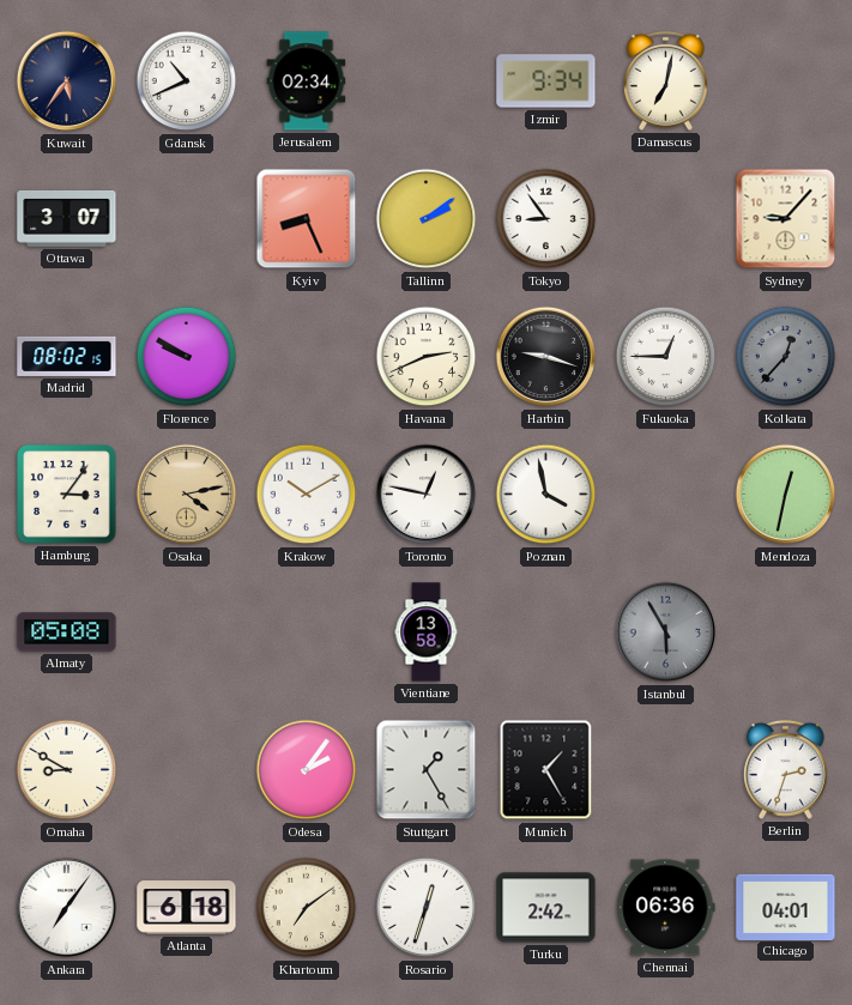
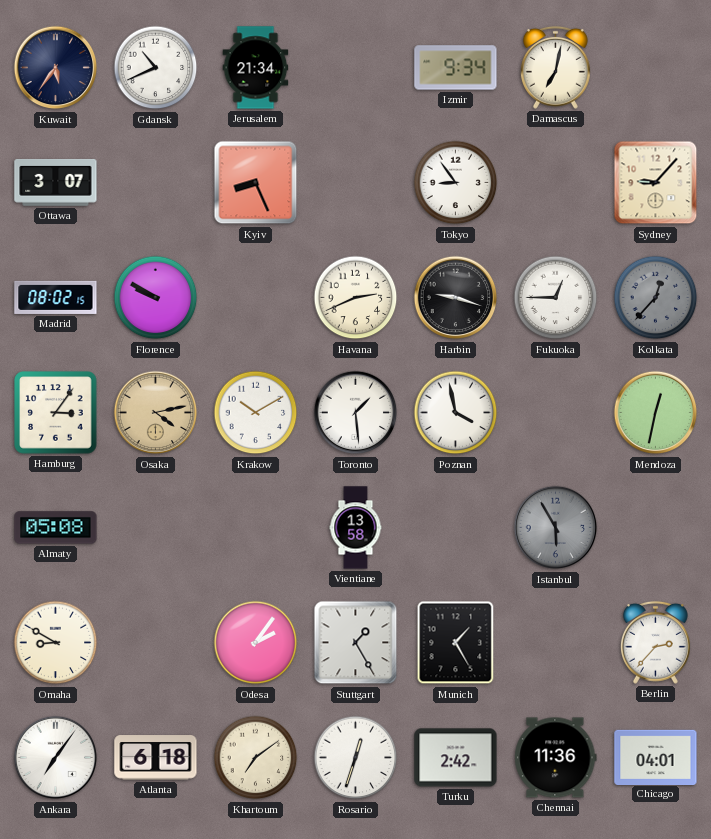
Jerusalem: 02:34 -> 21:34 (256, 68)
Tallinn: 2:09 -> none (427, 219)
Toronto: 12:47 -> 1:29 (356, 413)
Berlin: 2:33 -> 2:37 (655, 642)
Chennai: 06:36 -> 11:36 (556, 758)
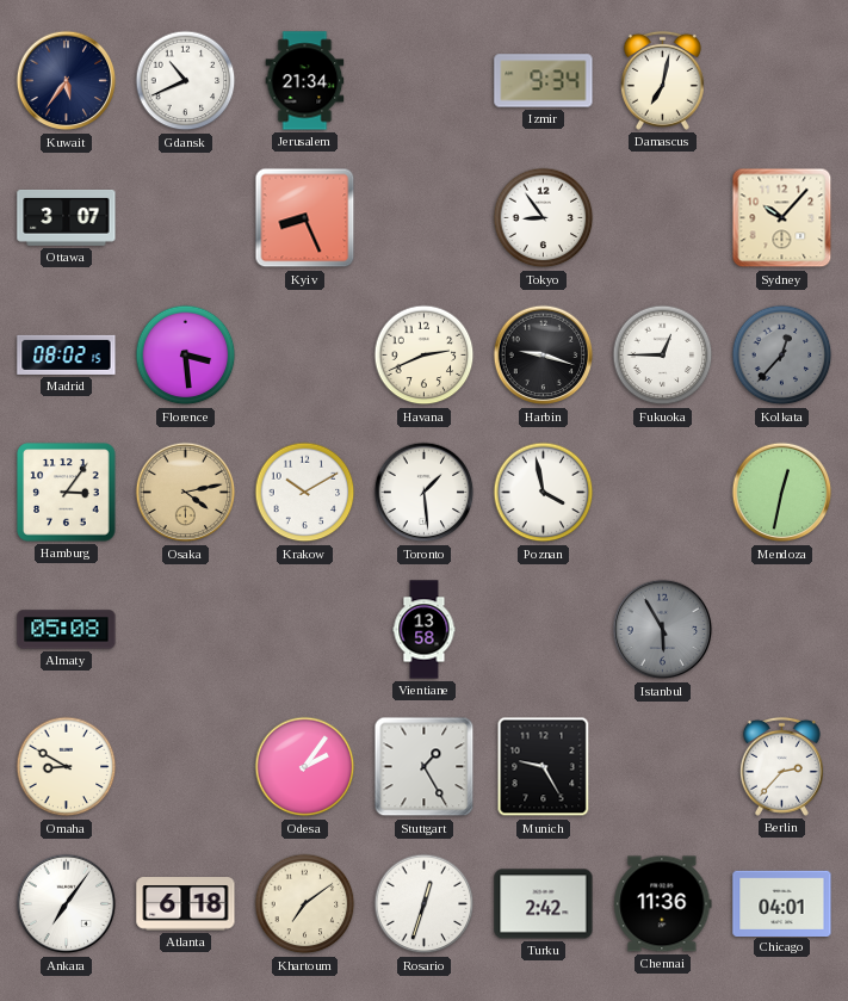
Sydney: 9:07 -> 10:07 (782, 218)
Florence: 9:50 -> 3:29 (186, 356)
Munich: 1:25 -> 9:25 (544, 767)
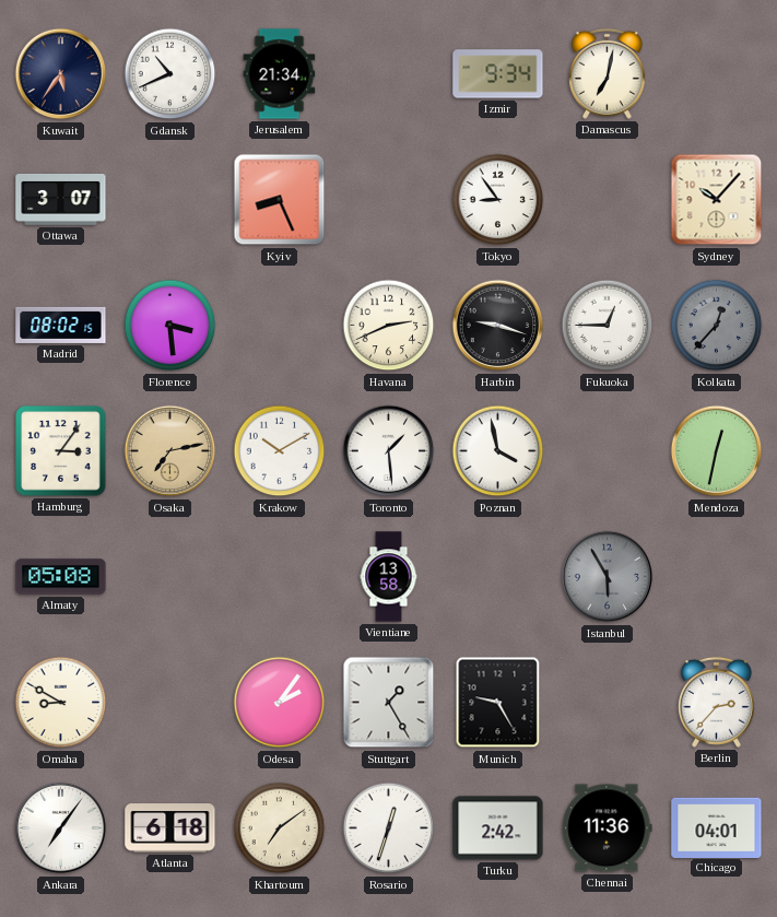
Osaka: 4:13 -> 7:13 (170, 451)
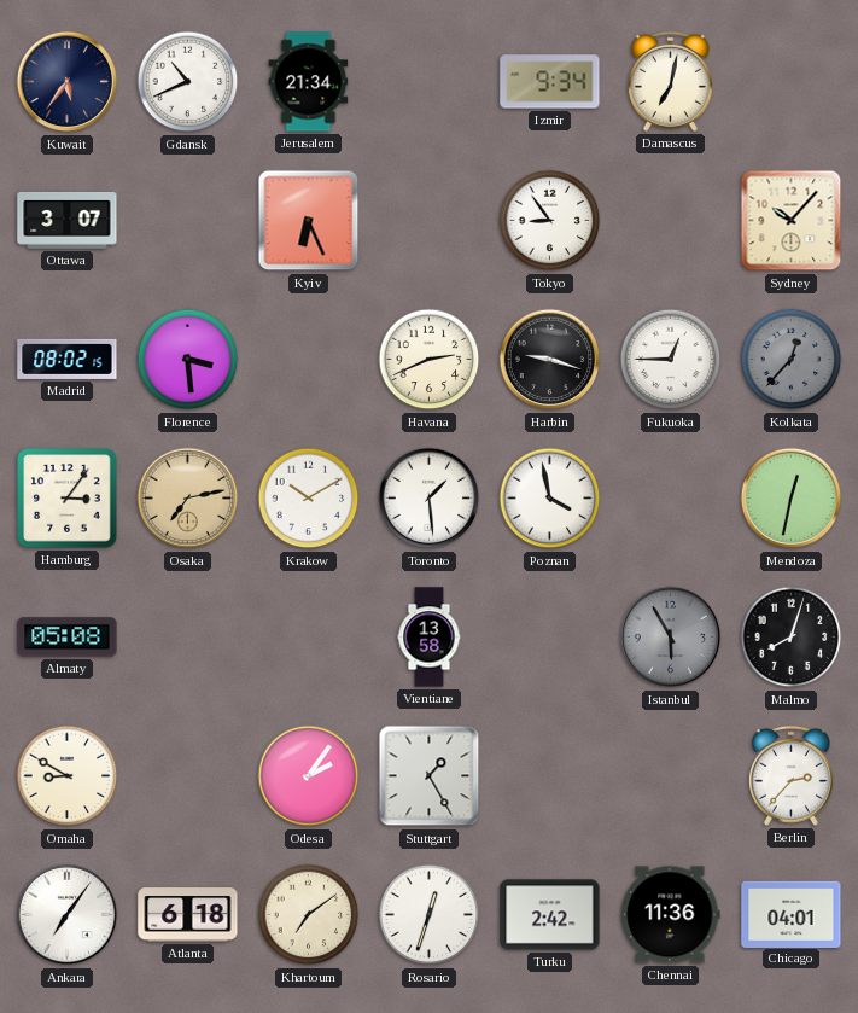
Kyiv: 8:26 -> 6:26 (309, 221)
Malmo: none -> 8:03 (792, 638)
Munich: 9:25 -> none (498, 703)
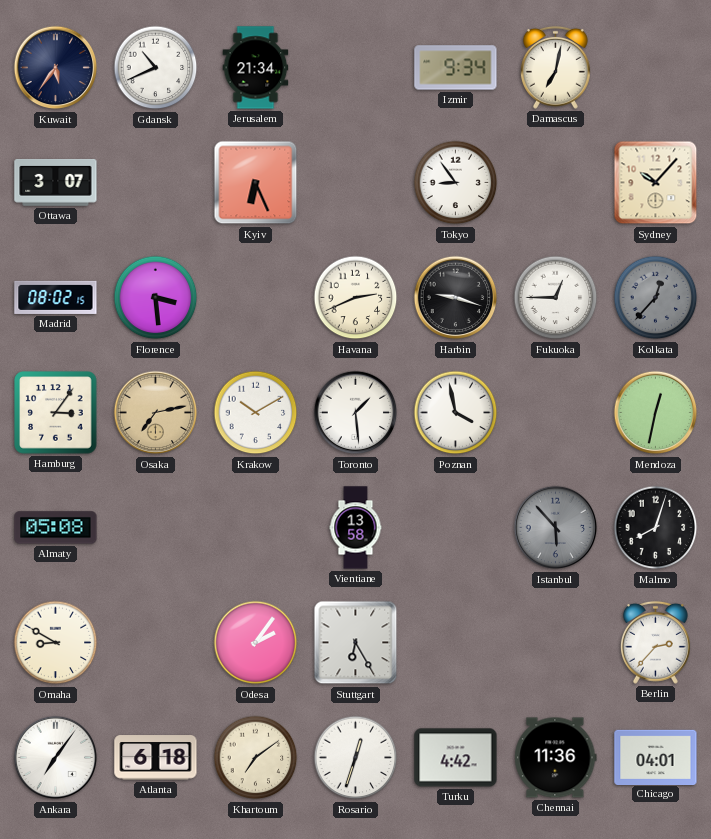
Istanbul: 5:55 -> 5:53 (556, 528)
Stuttgart: 1:25 -> 6:25 (356, 643)
Turku: 2:42 -> 4:42 (456, 758)
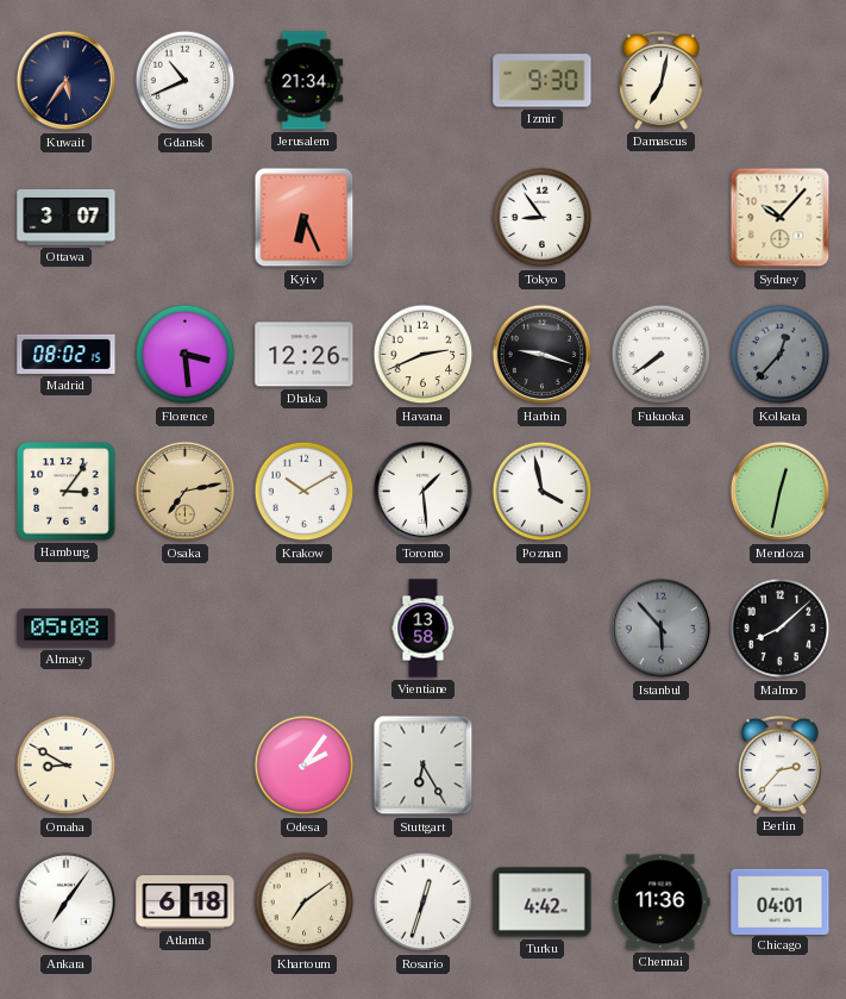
Izmir: 9:34 -> 9:30 (543, 81)
Dhaka: none -> 12:26 (305, 355)
Fukuoka: 12:45 -> 7:39 (662, 355)
Malmo: 8:03 -> 8:08 (781, 629)
